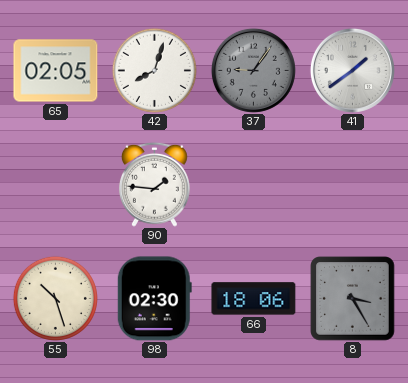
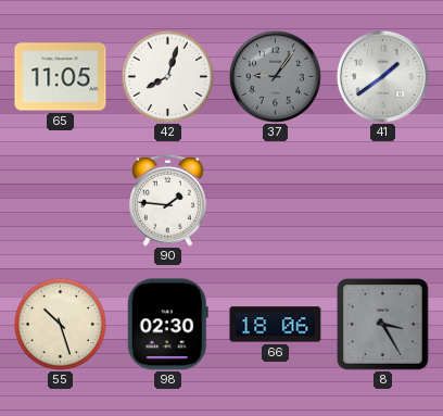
65: 02:05 -> 11:05 (61, 77)
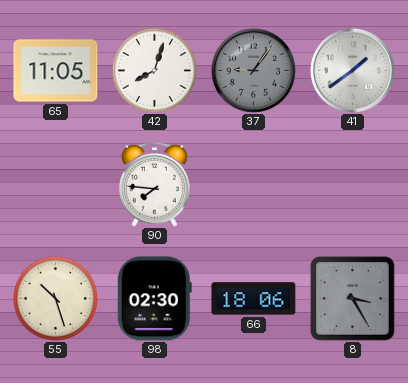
90: 1:46 -> 7:46 (154, 184)
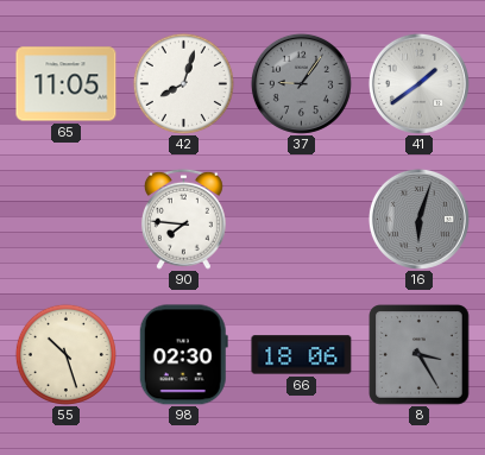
16: none -> 6:03 (418, 219)
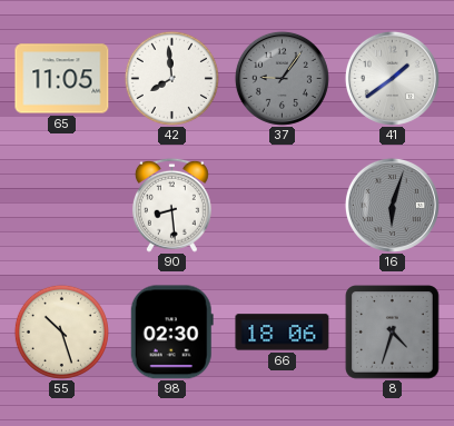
42: 8:03 -> 7:59 (171, 78)
90: 7:46 -> 8:29 (171, 205)
8: 3:25 -> 4:33 (393, 333)
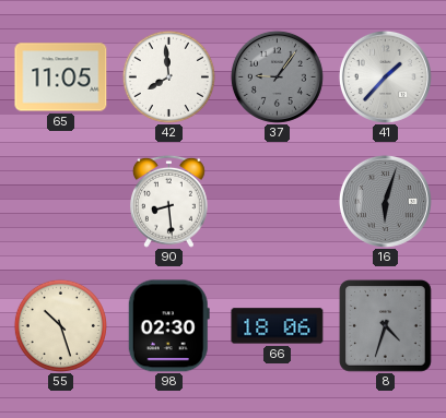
41: 1:39 -> 1:37 (385, 76)
